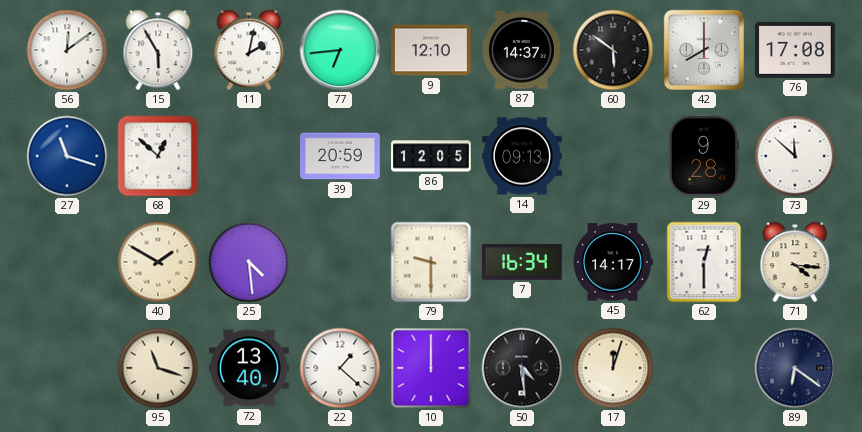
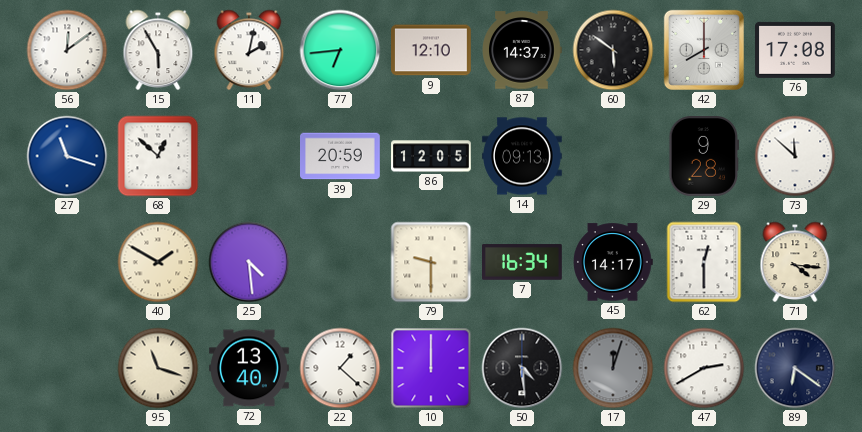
17 dial: cream -> grey (613, 368)
47: none -> 2:40 (704, 368)
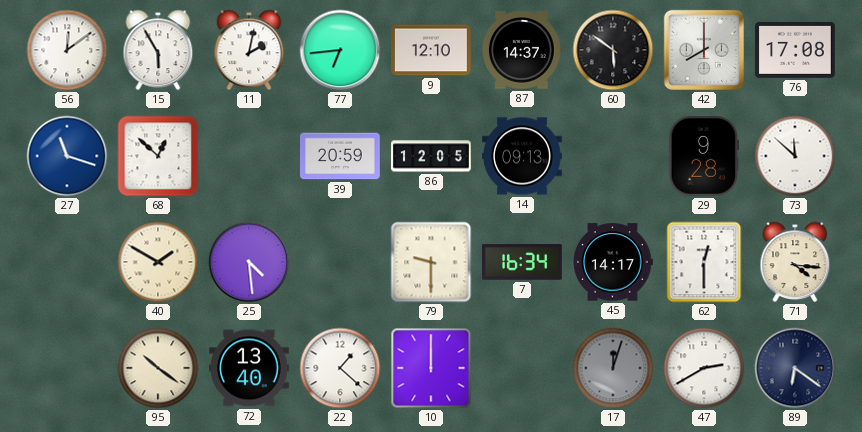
95: 11:18 -> 10:21 (158, 368)
50: 4:29 -> none (522, 368)
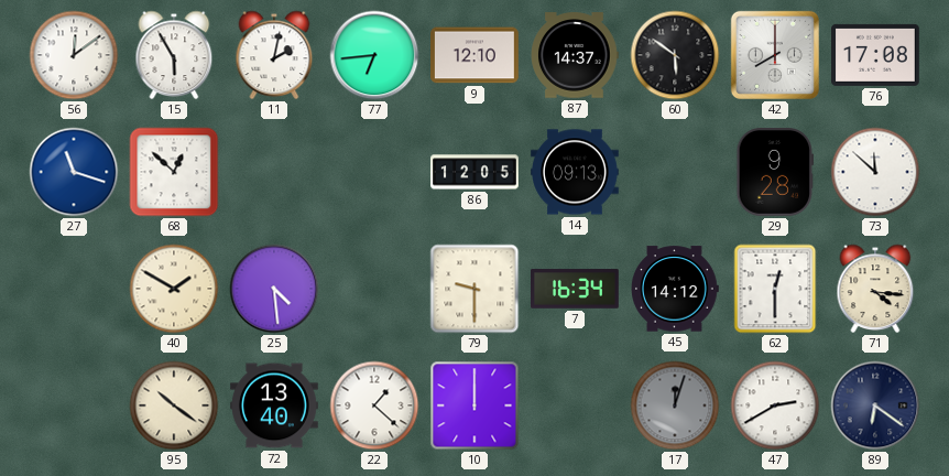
39: 20:59 -> none (341, 156)
45: 14:17 -> 14:12 (676, 289)
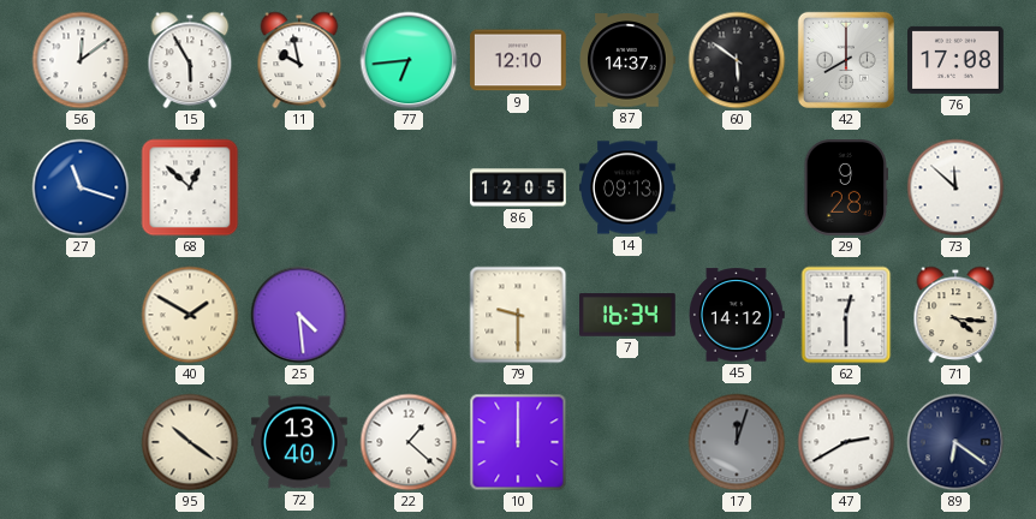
11: 2:02 -> 9:58 (299, 60)
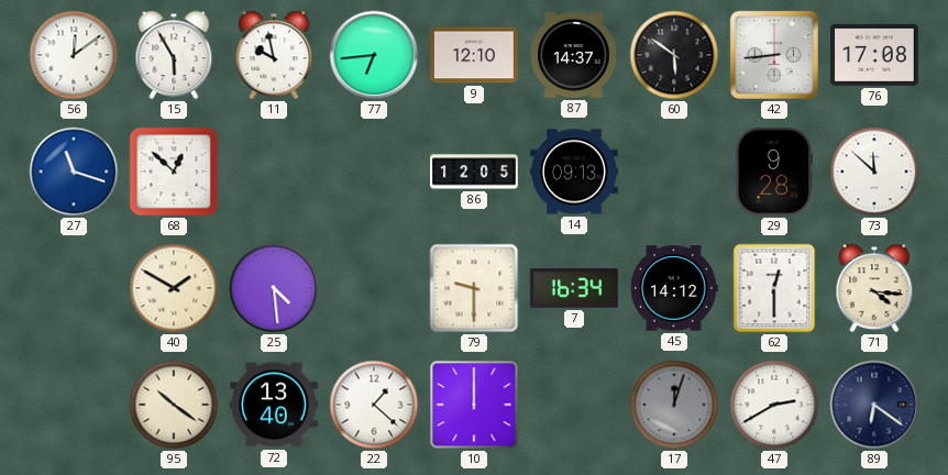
42: 8:00 -> 8:44 (774, 55)
